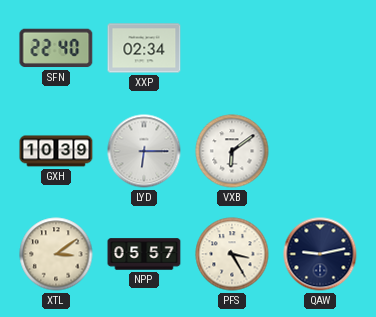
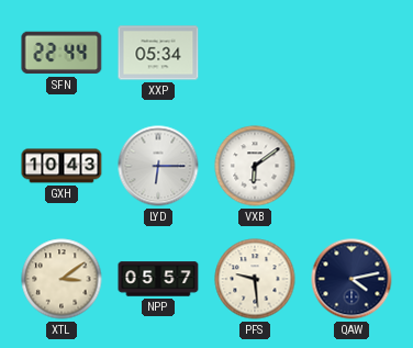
SFN: 22:40 -> 22:44 (62, 53)
XXP: 02:34 -> 05:34 (158, 53)
GXH: 10:39 -> 10:43 (62, 166)
PFS: 3:25 -> 9:29 (255, 279)
QAW: 9:13 -> 4:13 (351, 279)
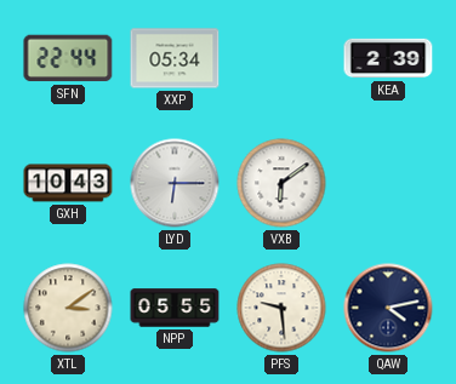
KEA: none -> 2:39 (388, 58)
NPP: 05:57 -> 05:55 (175, 308)
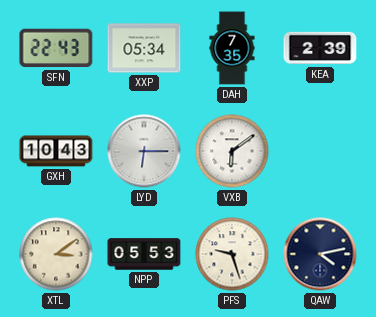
SFN: 22:44 -> 22:43 (56, 48)
DAH: none -> 7:35 (232, 48)
NPP: 05:55 -> 05:53 (144, 254)
PFS: 9:29 -> 9:27 (232, 254)
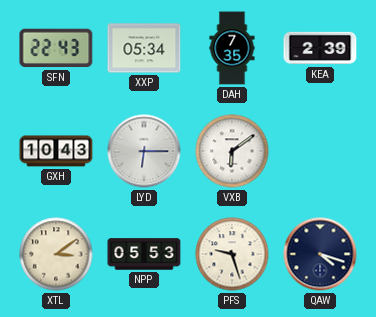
QAW: 4:13 -> 4:18 (320, 254)
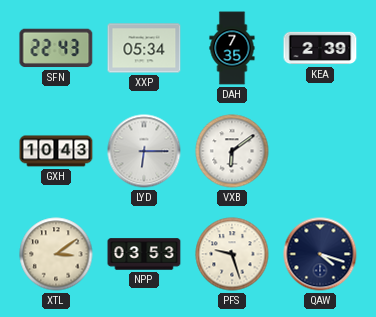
NPP: 05:53 -> 03:53 (144, 254)
